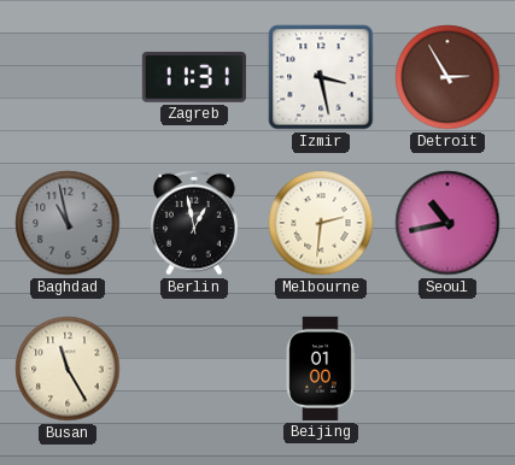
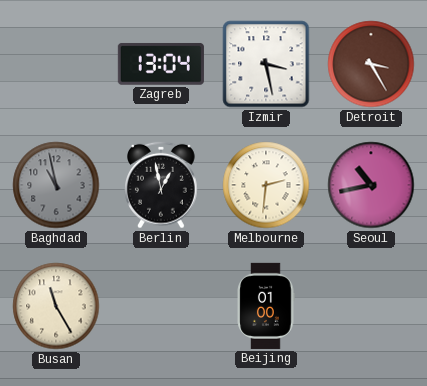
Zagreb: 11:31 -> 13:04 (161, 64)
Detroit: 2:55 -> 3:25 (371, 64)
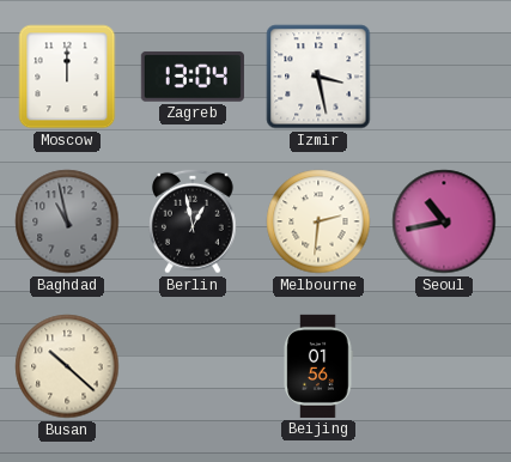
Moscow: none -> 12:00 (67, 77)
Detroit: 3:25 -> none (371, 64)
Busan: 11:25 -> 10:22 (67, 366)
Beijing: 01:00 -> 01:56 (318, 366)
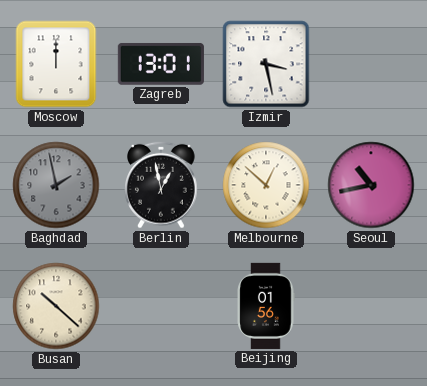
Zagreb: 13:04 -> 13:01 (161, 64)
Baghdad: 10:58 -> 1:58 (56, 185)
Melbourne: 2:31 -> 12:52 (266, 185)
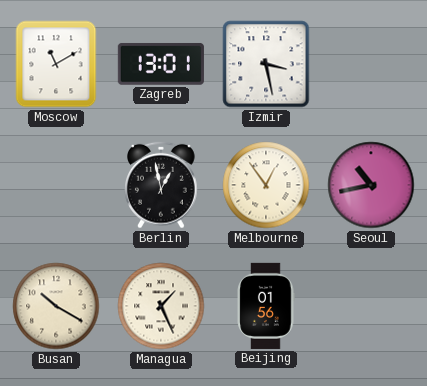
Moscow: 12:00 -> 11:10 (56, 64)
Baghdad: 1:58 -> none (56, 185)
Melbourne: 12:52 -> 12:54 (266, 185)
Busan: 10:22 -> 10:20 (56, 306)
Managua: none -> 1:26 (161, 306)
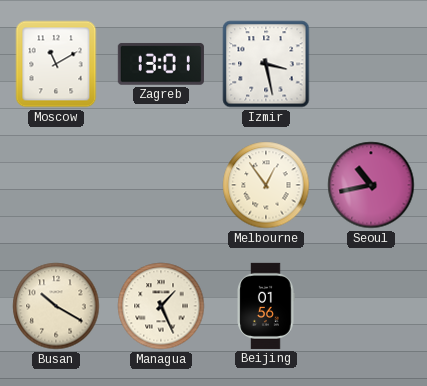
Berlin: 12:58 -> none (162, 185)
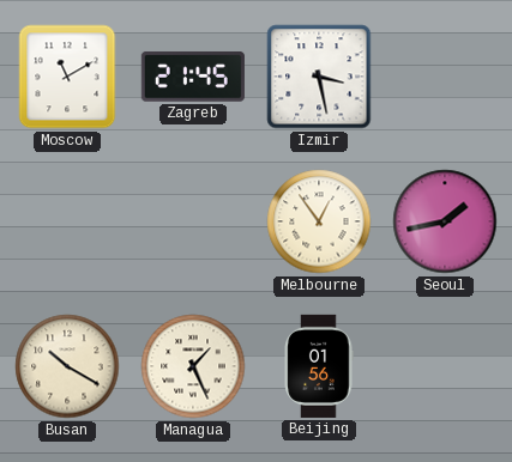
Zagreb: 13:01 -> 21:45 (193, 77)
Seoul: 10:43 -> 1:43 (445, 221)
